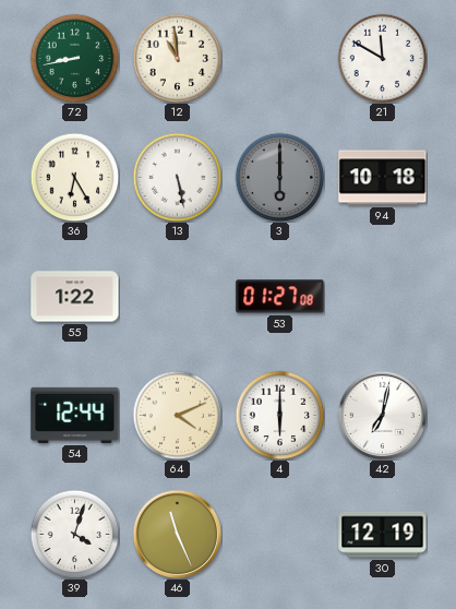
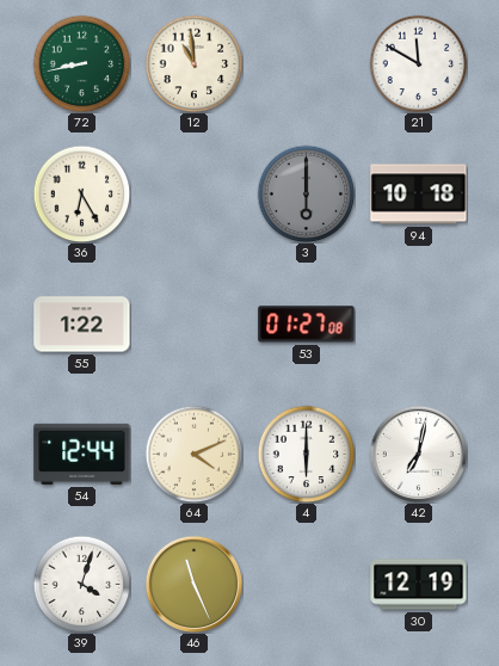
13: 5:28 -> none (177, 177)
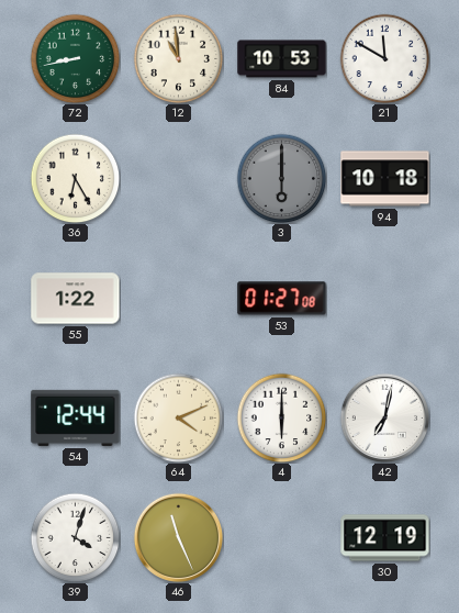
84: none -> 10:53 (282, 59)
